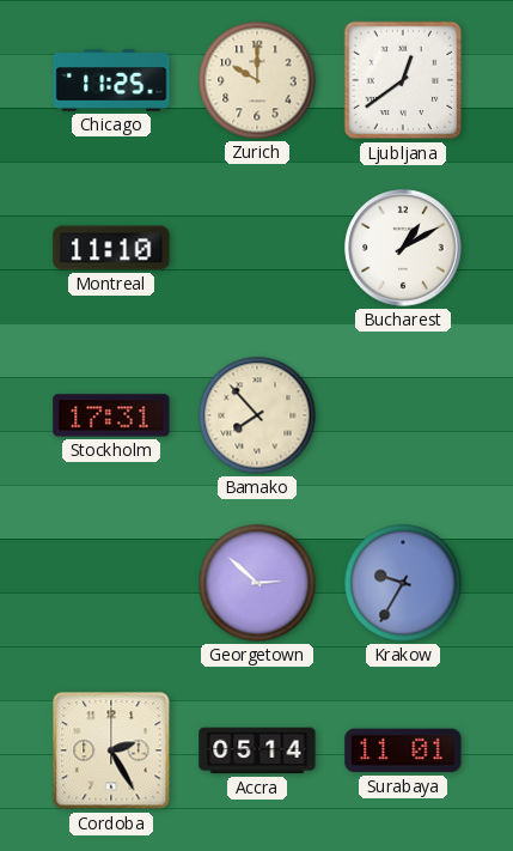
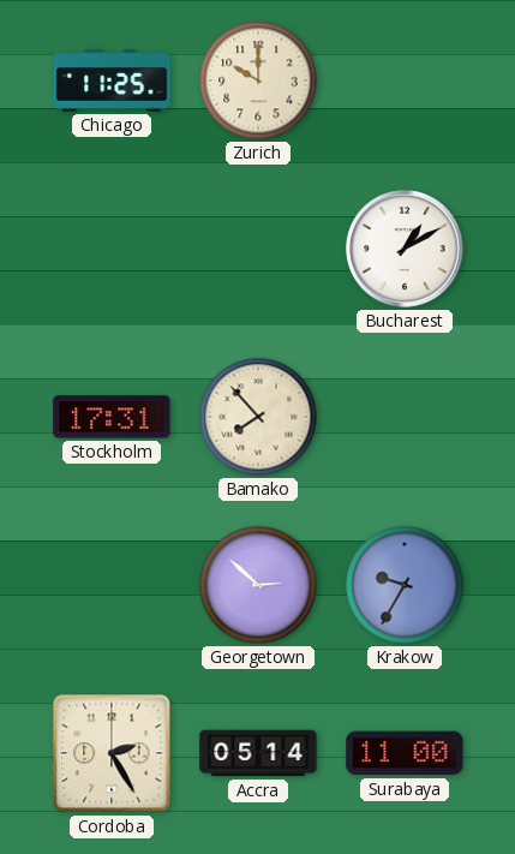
Ljubljana: 12:39 -> none (403, 80)
Montreal: 11:10 -> none (111, 248)
Surabaya: 11:01 -> 11:00 (405, 753)
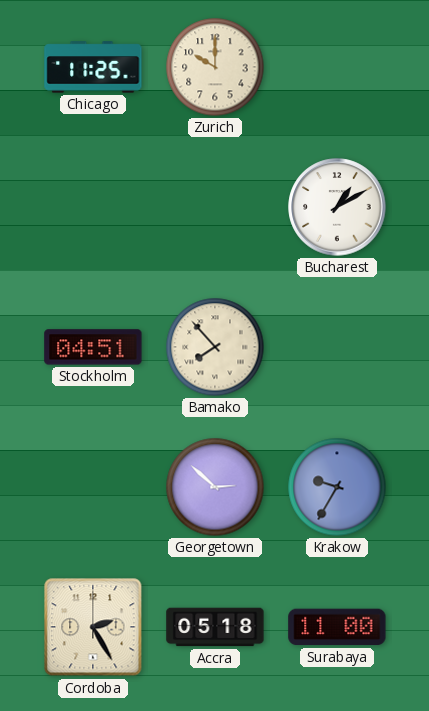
Stockholm: 17:31 -> 04:51 (93, 347)
Accra: 05:14 -> 05:18 (215, 627)
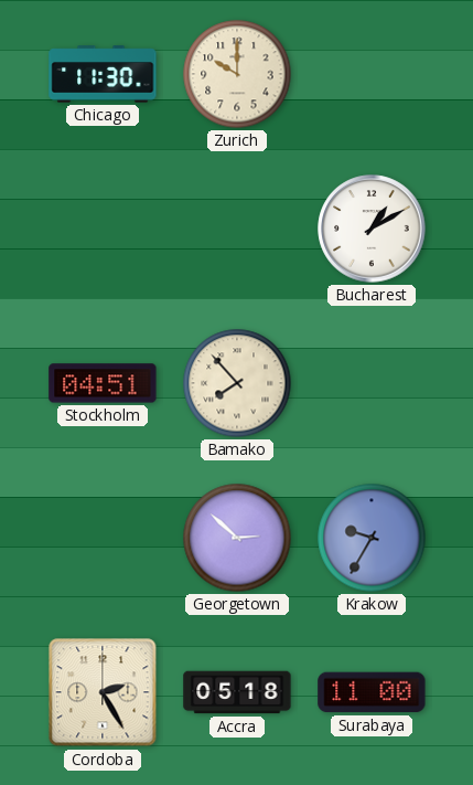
Chicago: 11:25 -> 11:30 (103, 74)
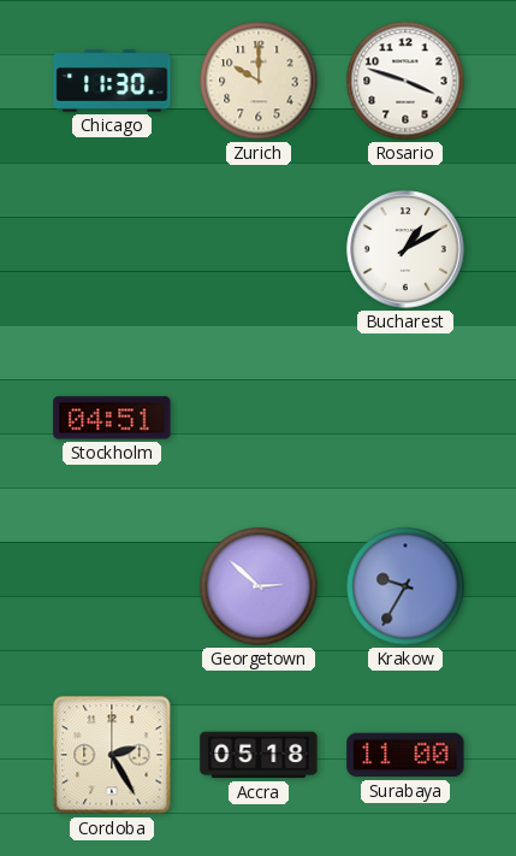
Rosario: none -> 3:48 (405, 81)
Bamako: 7:53 -> none (237, 383)
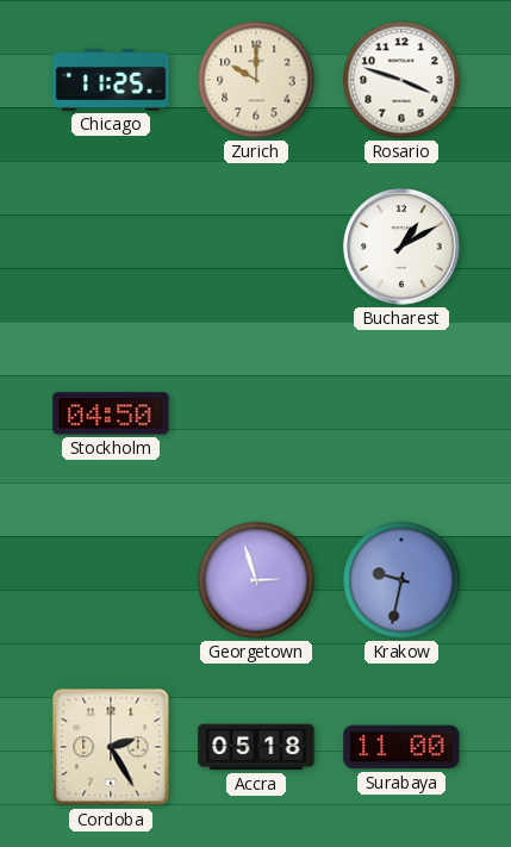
Chicago: 11:30 -> 11:25 (111, 80)
Stockholm: 04:51 -> 04:50 (111, 413)
Georgetown: 2:52 -> 2:57 (256, 580)
Krakow: 9:35 -> 9:32 (401, 580)
